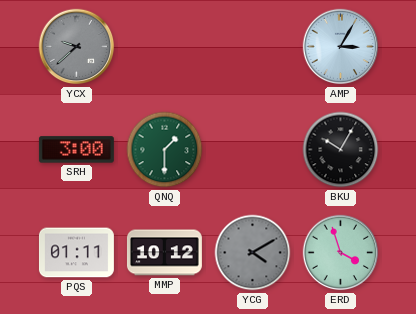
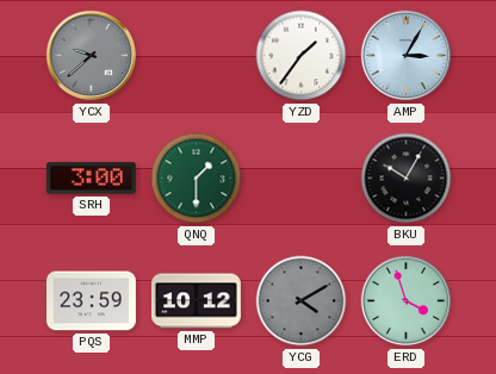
YZD: none -> 1:36 (302, 56)
PQS: 01:11 -> 23:59 (91, 301)
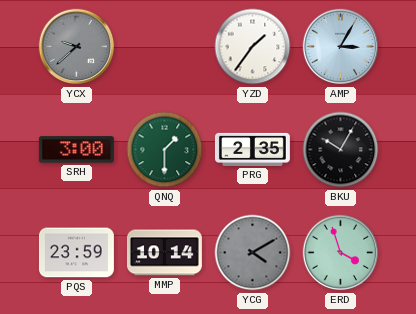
PRG: none -> 2:35 (252, 149)
MMP: 10:12 -> 10:14 (164, 253)
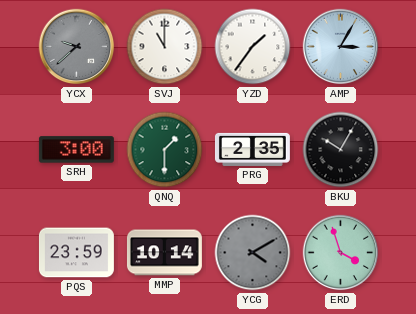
SVJ: none -> 11:00 (165, 47)
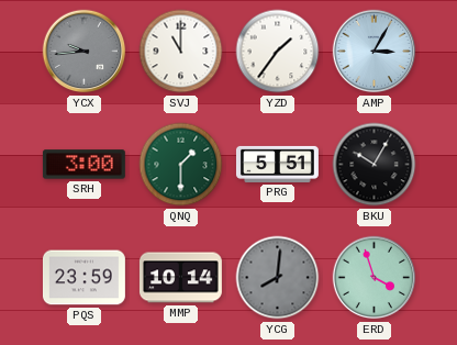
YCX: 9:38 -> 9:44 (85, 52)
PRG: 2:35 -> 5:51 (277, 164)
YCG: 4:10 -> 8:01 (278, 278)
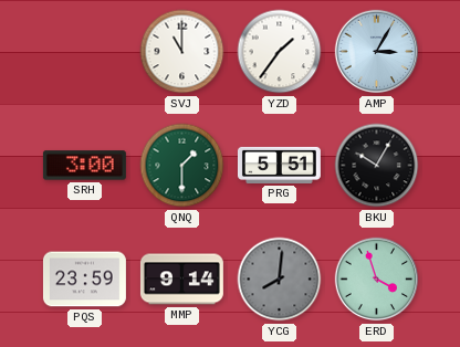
YCX: 9:44 -> none (85, 52)
MMP: 10:14 -> 9:14 (181, 280)
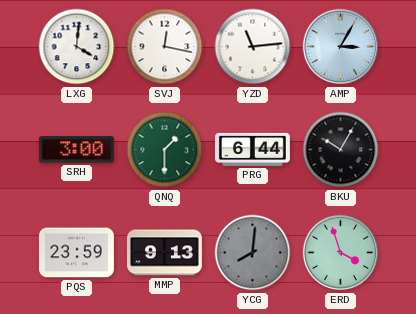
LXG: none -> 4:01 (77, 47)
SVJ: 11:00 -> 12:17 (165, 47)
YZD: 1:36 -> 11:14 (253, 47)
PRG: 5:51 -> 6:44 (252, 149)
MMP: 9:14 -> 9:13 (164, 253)
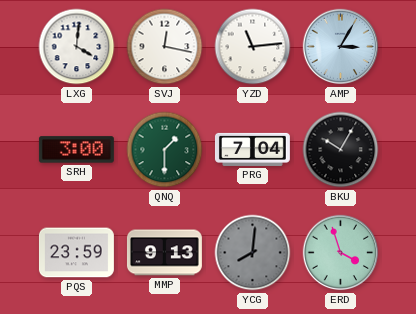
PRG: 6:44 -> 7:04 (252, 149)
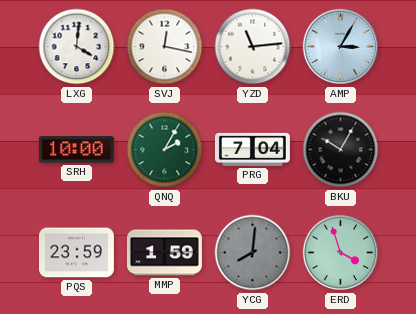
SRH: 3:00 -> 10:00 (76, 150)
QNQ: 1:30 -> 2:05 (165, 150)
MMP: 9:13 -> 1:59 (164, 253)
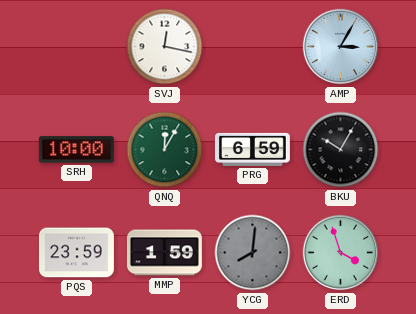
LXG: 4:01 -> none (77, 47)
YZD: 11:14 -> none (253, 47)
QNQ: 2:05 -> 12:05 (165, 150)
PRG: 7:04 -> 6:59 (252, 149)
